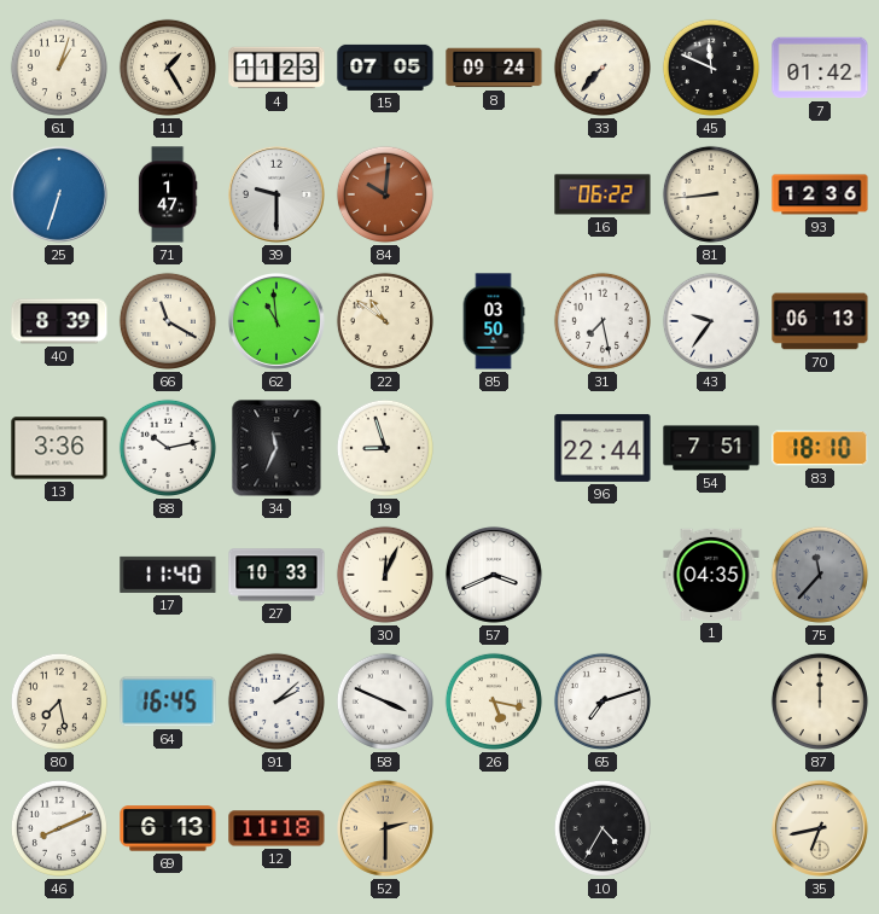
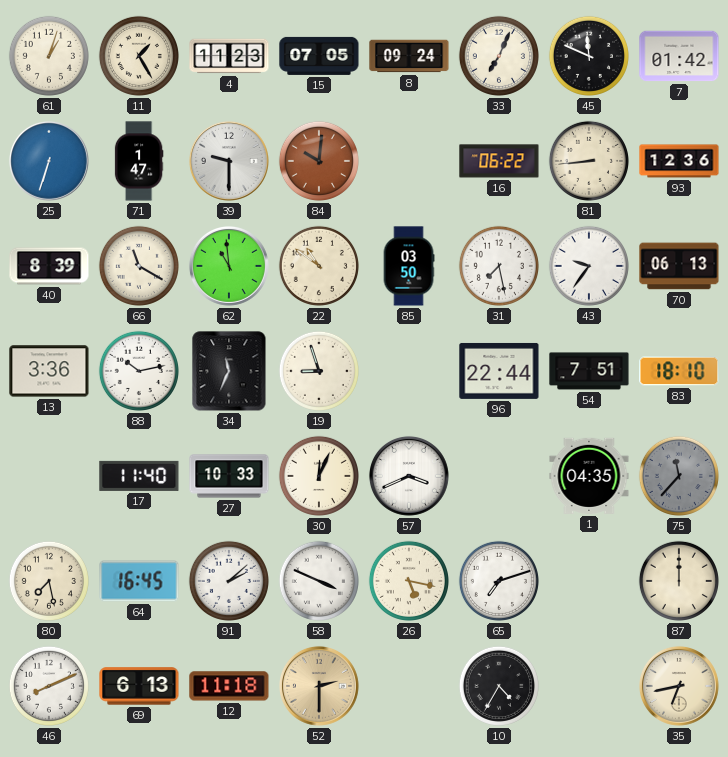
33: 7:37 -> 7:04 (499, 56)
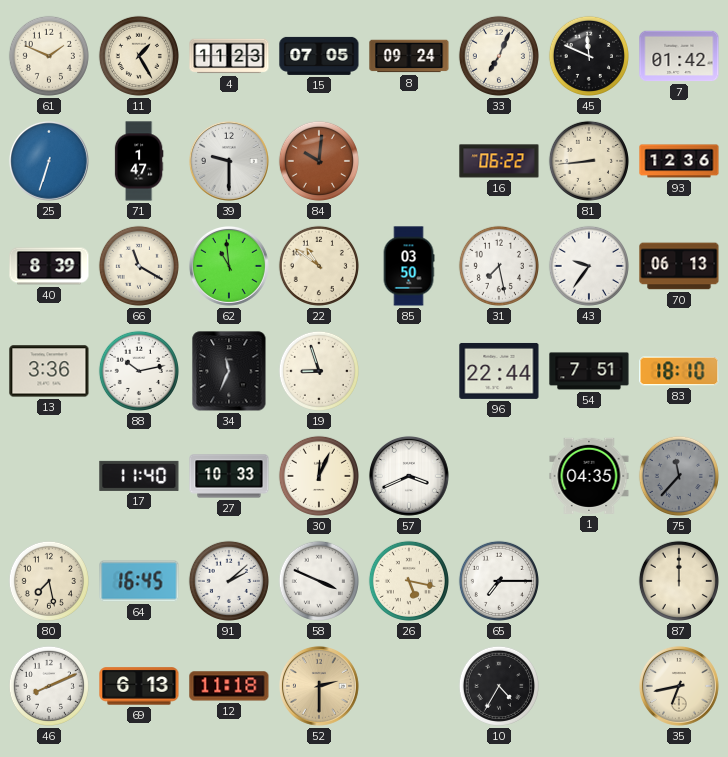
61: 1:03 -> 1:49 (49, 56)
65: 7:12 -> 7:15 (499, 581)
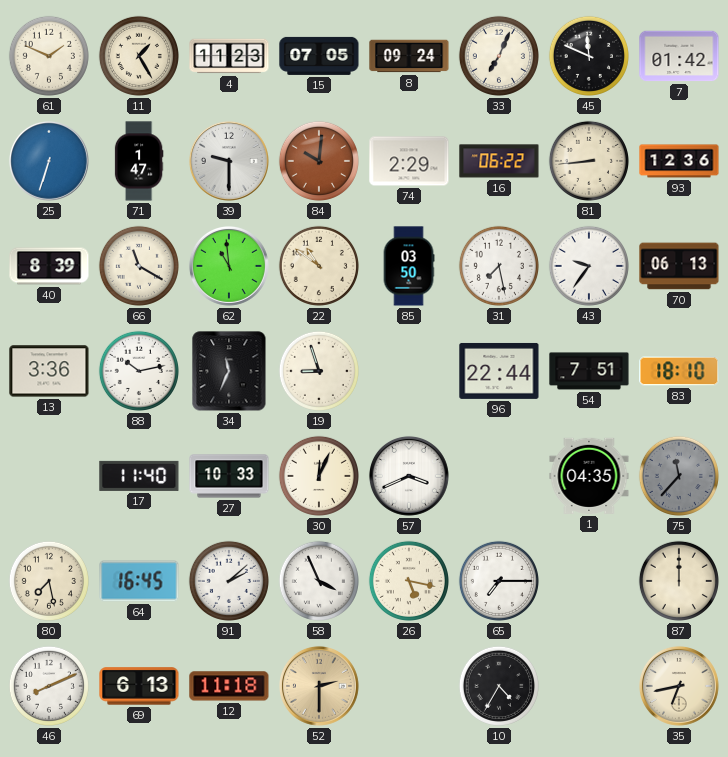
74: none -> 2:29 (409, 161)
58: 3:49 -> 3:56 (319, 581)
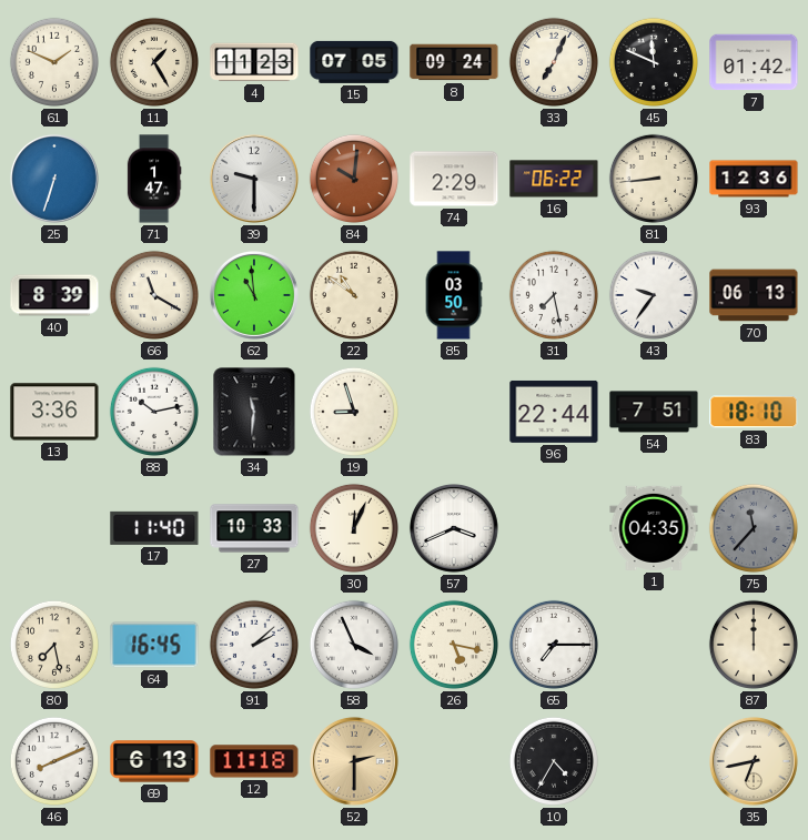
34: 11:34 -> 11:31 (254, 412)
